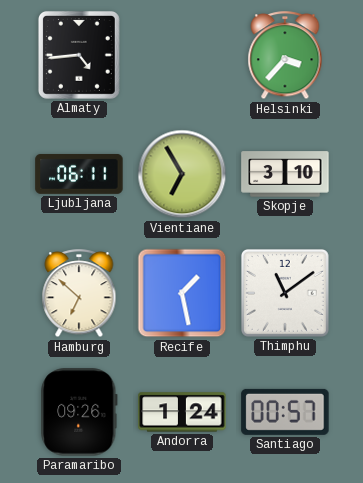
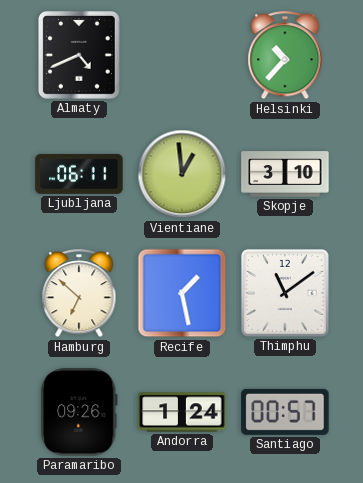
Almaty: 4:44 -> 4:41 (79, 55)
Helsinki: 3:37 -> 10:37 (285, 56)
Vientiane: 6:55 -> 12:59 (182, 174)
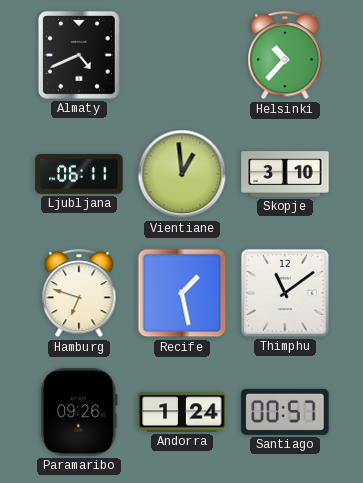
Hamburg: 6:52 -> 6:48 (79, 294)
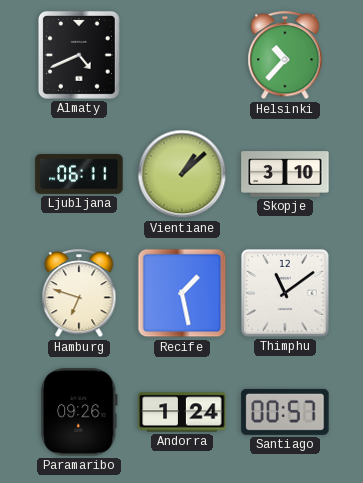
Vientiane: 12:59 -> 1:08 (182, 174)
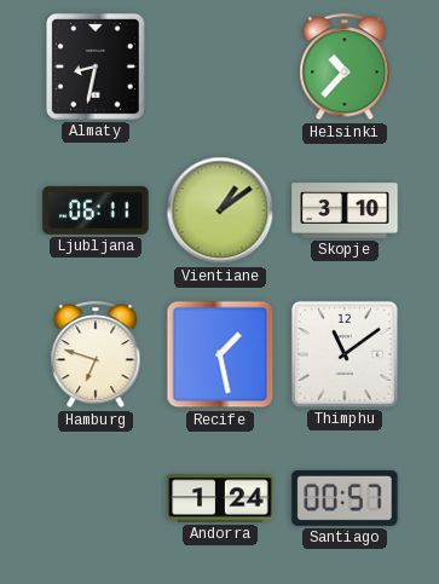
Almaty: 4:41 -> 8:32 (96, 67)
Vientiane: 1:08 -> 1:09 (220, 210)
Paramaribo: 09:26 -> none (79, 412)
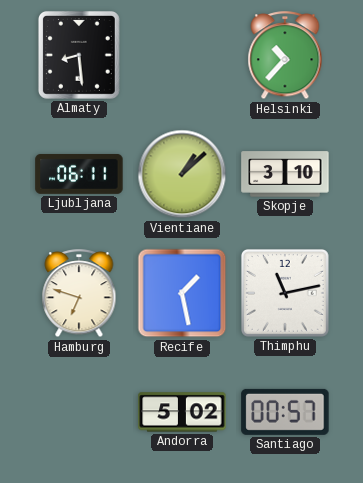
Almaty: 8:32 -> 8:29 (79, 55)
Vientiane: 1:09 -> 1:08 (182, 174)
Thimphu: 11:09 -> 11:13 (285, 293)
Andorra: 1:24 -> 5:02 (182, 412)
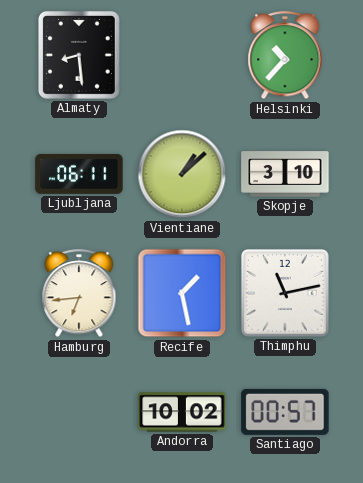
Hamburg: 6:48 -> 6:44 (79, 294)
Andorra: 5:02 -> 10:02 (182, 412)
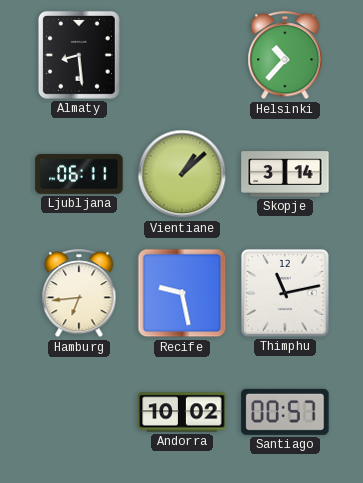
Skopje: 3:10 -> 3:14 (285, 174)
Recife: 1:28 -> 9:28 (182, 293)
